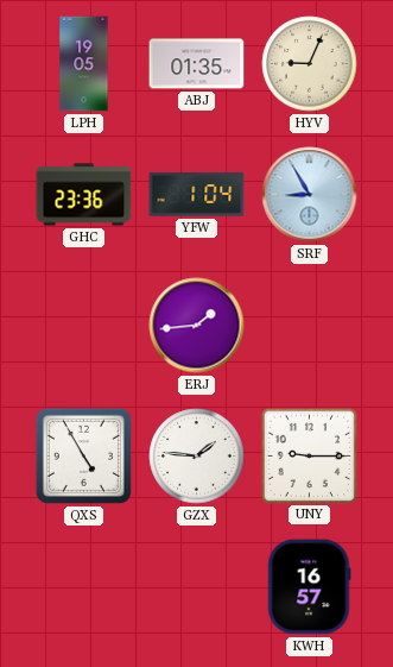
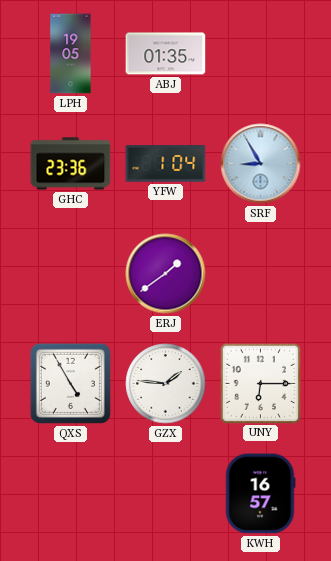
HYV: 9:04 -> none (310, 64)
ERJ: 1:44 -> 1:39 (166, 274)
UNY: 9:15 -> 6:15 (260, 383)
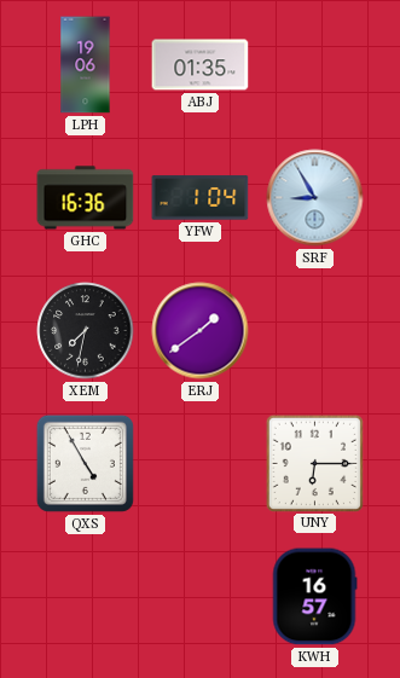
LPH: 19:05 -> 19:06 (86, 65)
GHC: 23:36 -> 16:36 (86, 198)
XEM: none -> 7:32 (86, 331)
GZX: 1:46 -> none (166, 384)
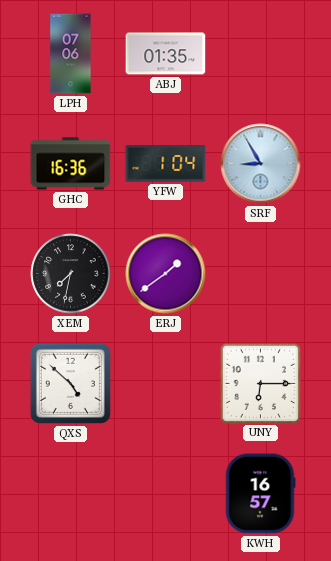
LPH: 19:06 -> 07:06 (71, 54)
QXS: 4:55 -> 4:52 (70, 383)
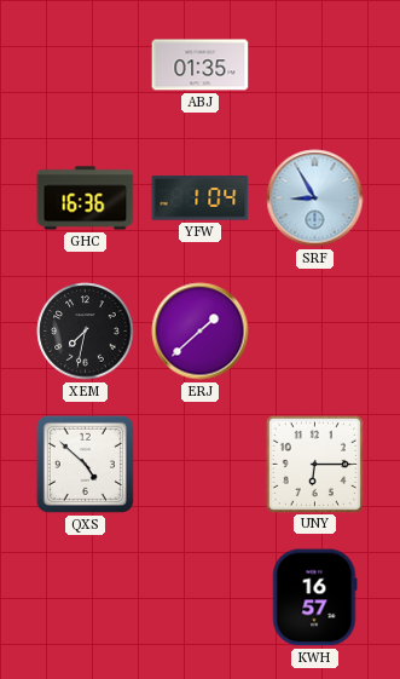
LPH: 07:06 -> none (71, 54)
ERJ: 1:39 -> 1:38 (201, 332)
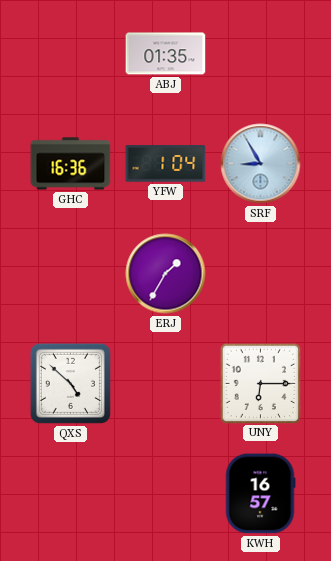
XEM: 7:32 -> none (86, 332)
ERJ: 1:38 -> 1:35 (166, 274)
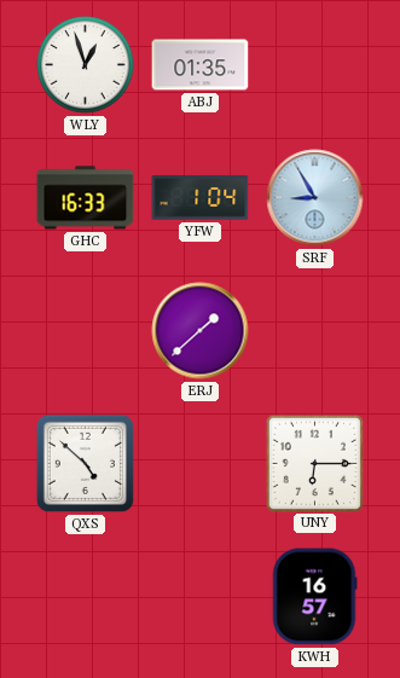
WLY: none -> 12:57 (86, 65)
GHC: 16:36 -> 16:33 (86, 198)
ERJ: 1:35 -> 1:38 (201, 331)
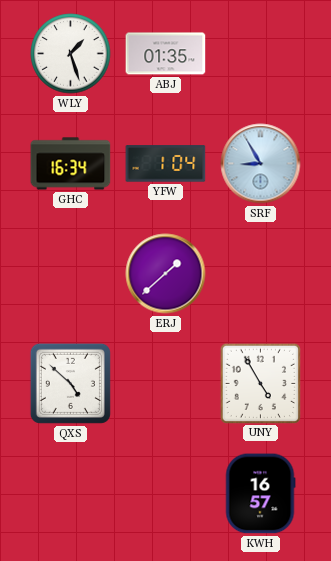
WLY: 12:57 -> 1:27 (71, 54)
GHC: 16:33 -> 16:34 (71, 164)
UNY: 6:15 -> 4:55 (260, 383)
